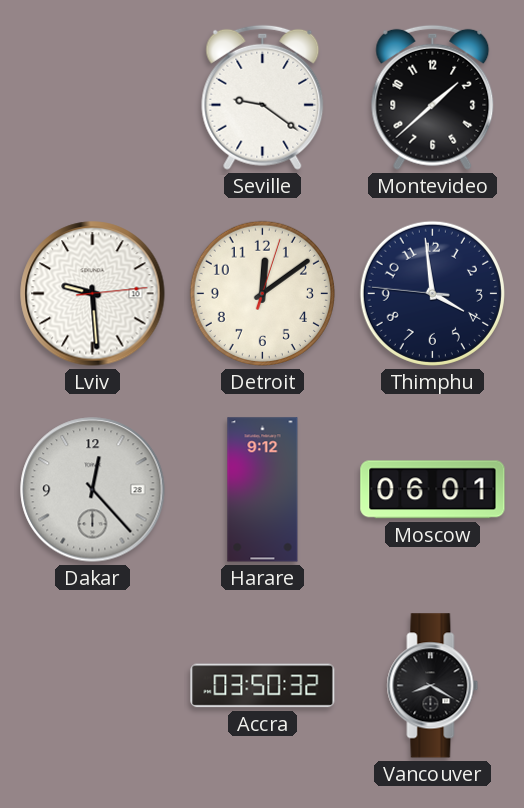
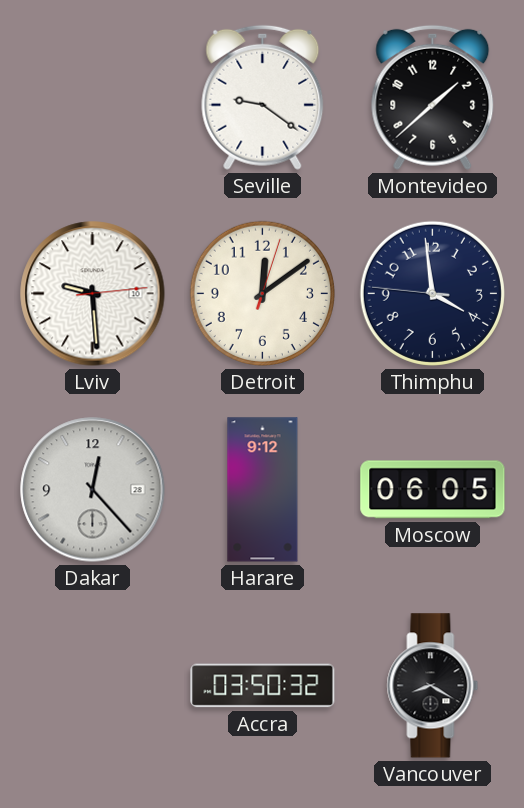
Moscow: 06:01 -> 06:05 (433, 490)
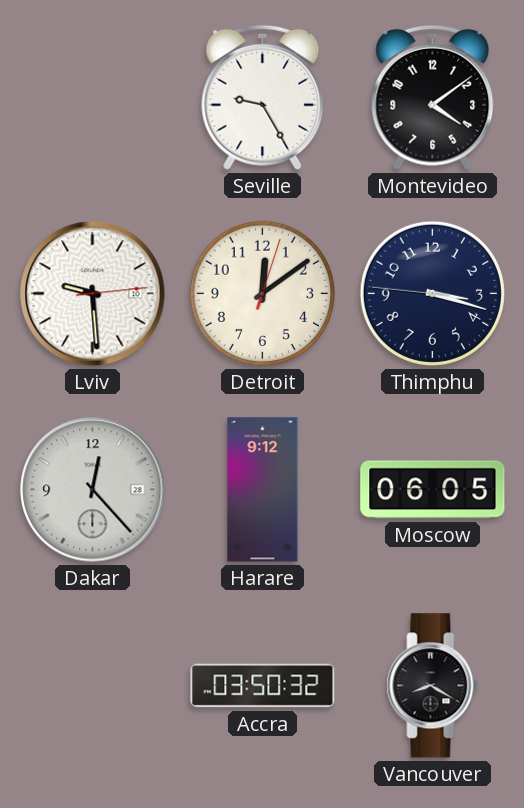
Seville: 9:21 -> 9:25 (263, 97)
Montevideo: 1:38 -> 4:09 (433, 97)
Thimphu: 3:58 -> 3:17 (432, 293)
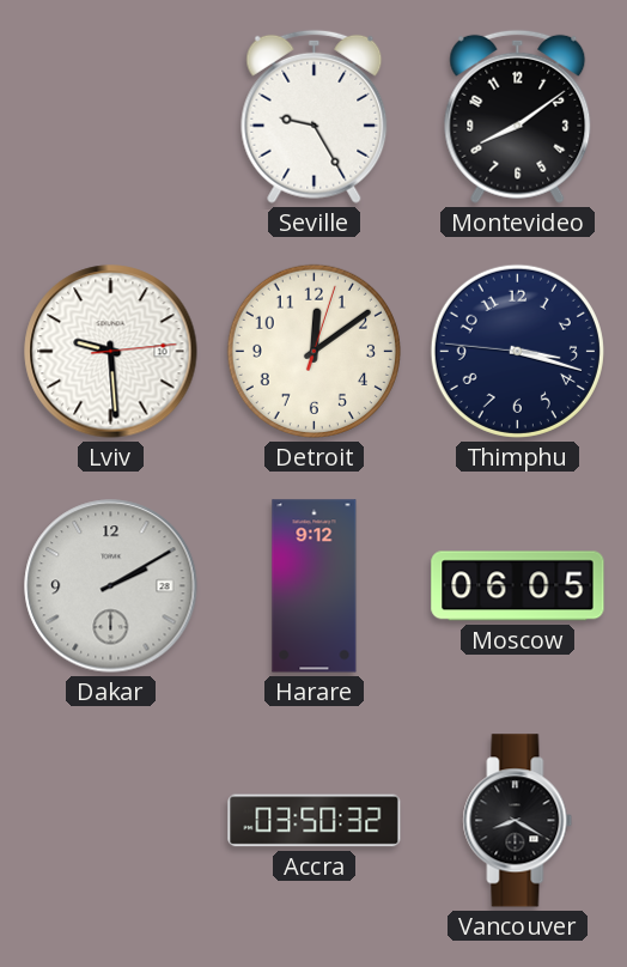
Montevideo: 4:09 -> 8:09 (518, 116)
Dakar: 12:23 -> 2:10 (111, 586)
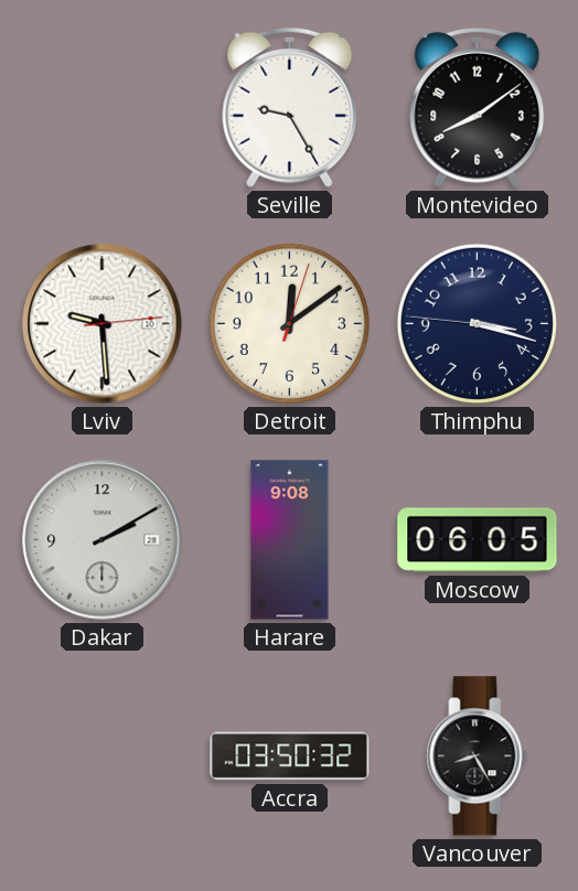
Harare: 9:12 -> 9:08 (290, 540)
Vancouver: 8:20 -> 8:25 (478, 756)
